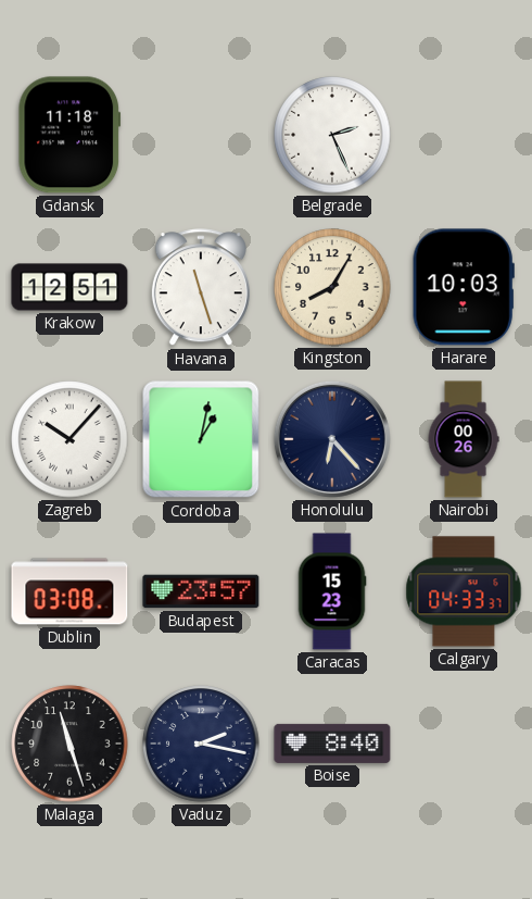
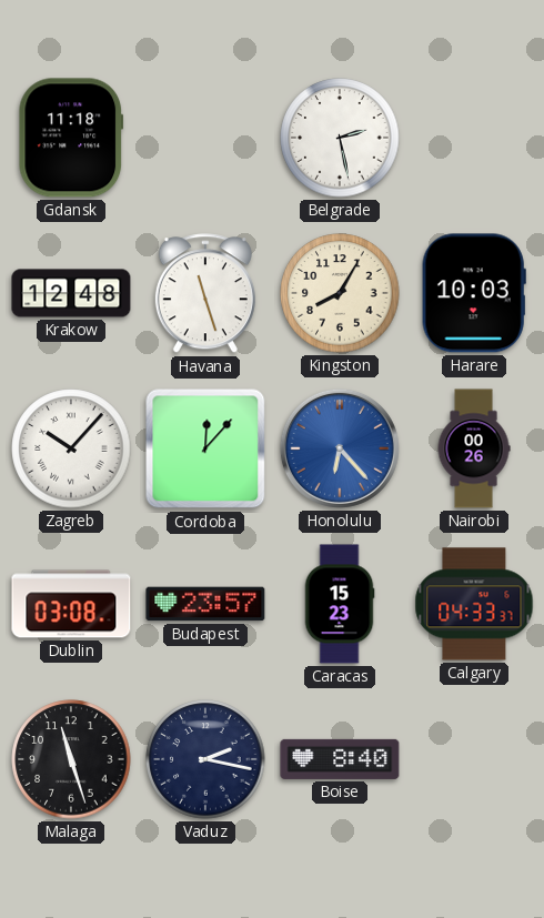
Belgrade: 2:26 -> 2:28 (340, 138)
Krakow: 12:51 -> 12:48 (71, 293)
Cordoba: 1:02 -> 12:07 (205, 448)
Honolulu dial: navy -> blue (340, 448)
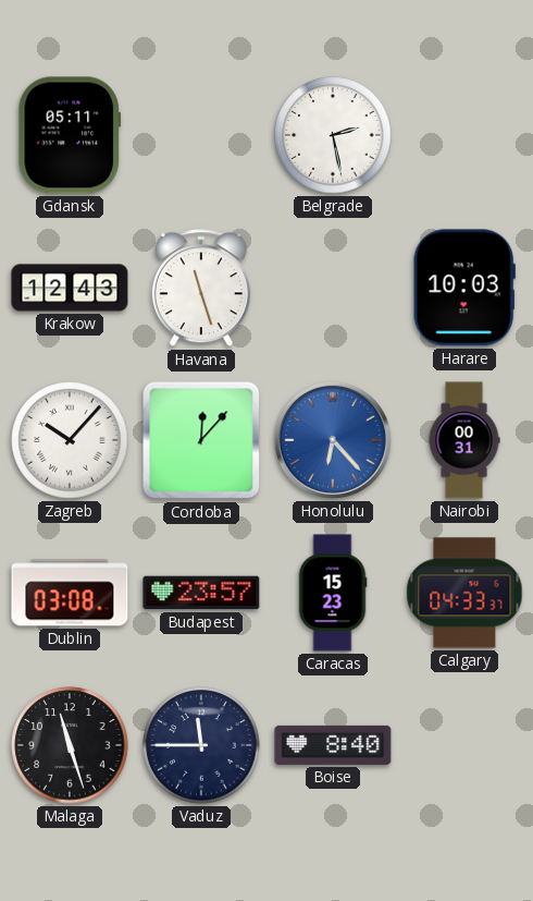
Gdansk: 11:18 -> 05:11 (70, 135)
Krakow: 12:48 -> 12:43 (70, 288)
Kingston: 8:05 -> none (340, 293)
Nairobi: 00:26 -> 00:31 (464, 440)
Vaduz: 2:17 -> 11:45 (201, 745)
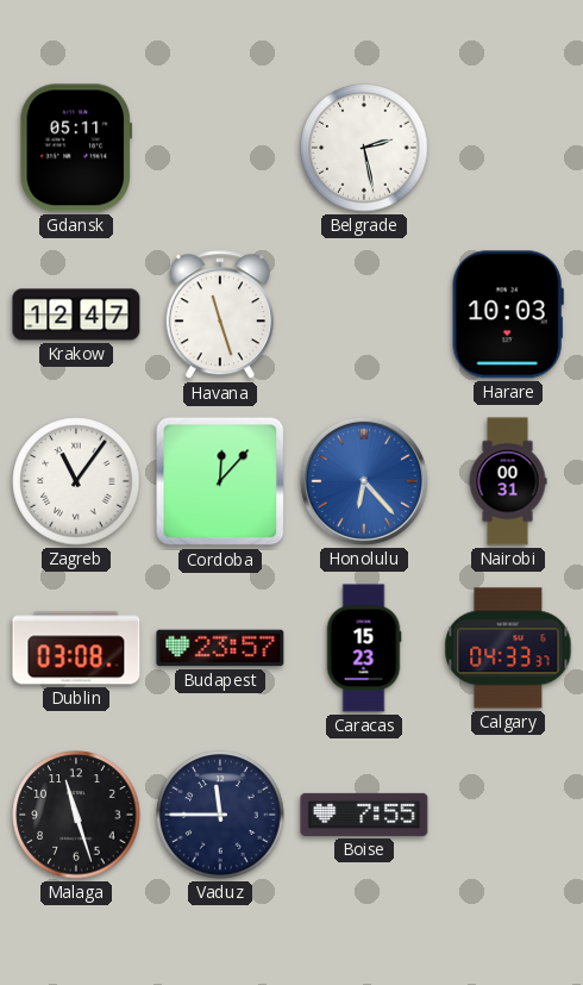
Krakow: 12:43 -> 12:47 (76, 314)
Zagreb: 10:07 -> 11:06 (76, 481)
Boise: 8:40 -> 7:55 (364, 815)
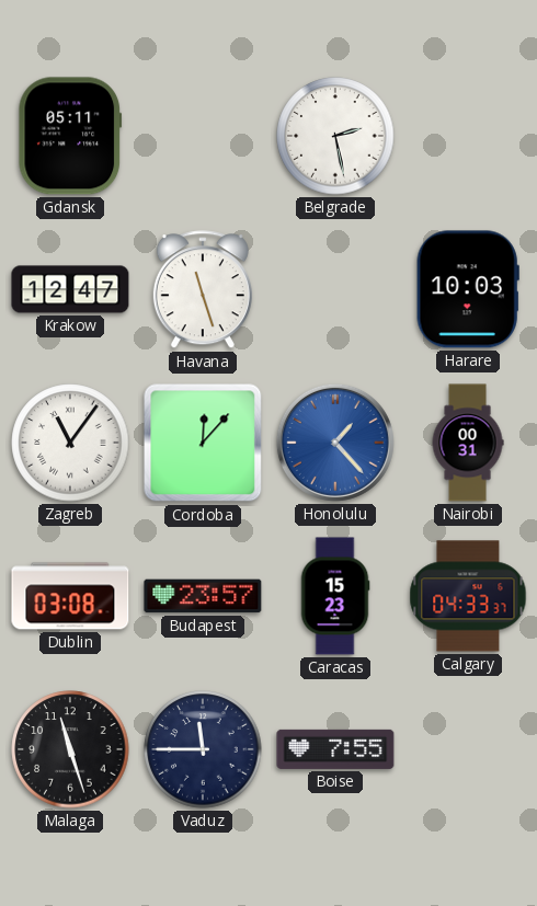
Honolulu: 6:23 -> 1:23 (335, 443)
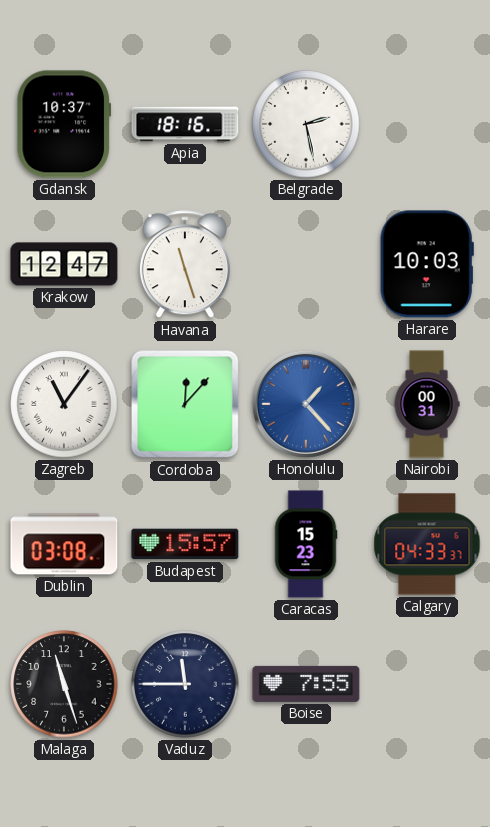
Gdansk: 05:11 -> 10:37 (64, 124)
Apia: none -> 18:16 (185, 124)
Budapest: 23:57 -> 15:57 (185, 544)
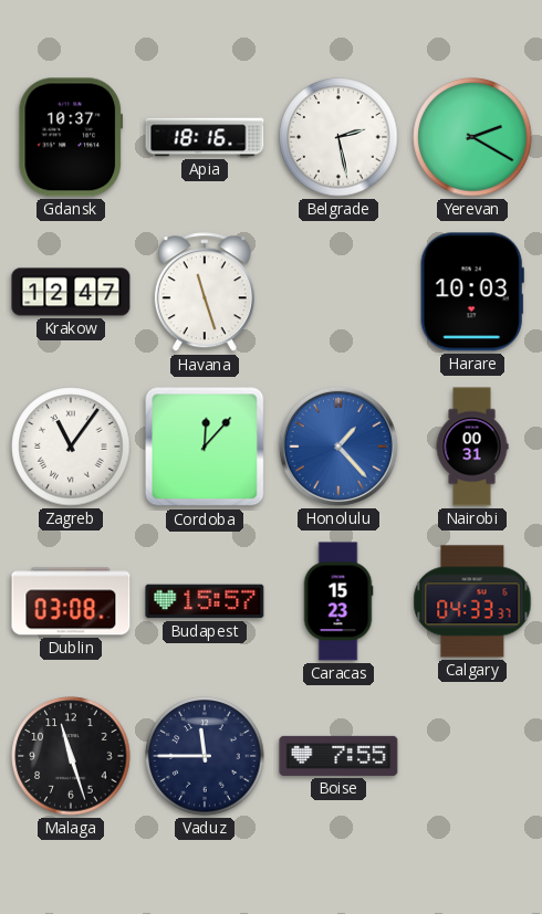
Yerevan: none -> 2:20 (472, 137)
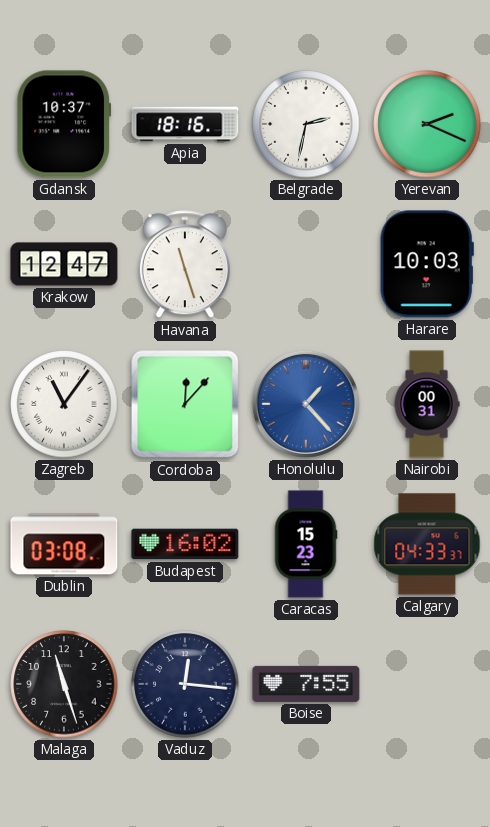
Belgrade: 2:28 -> 2:32 (306, 124)
Yerevan: 2:20 -> 2:19 (427, 124)
Budapest: 15:57 -> 16:02 (185, 544)
Vaduz: 11:45 -> 12:16 (185, 684)
